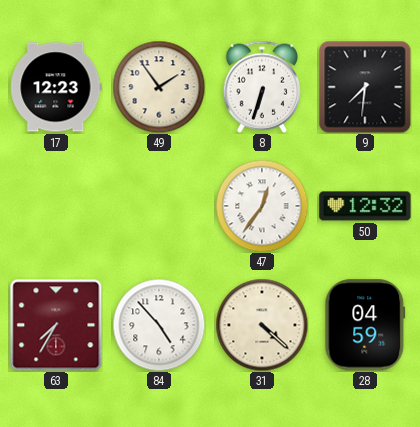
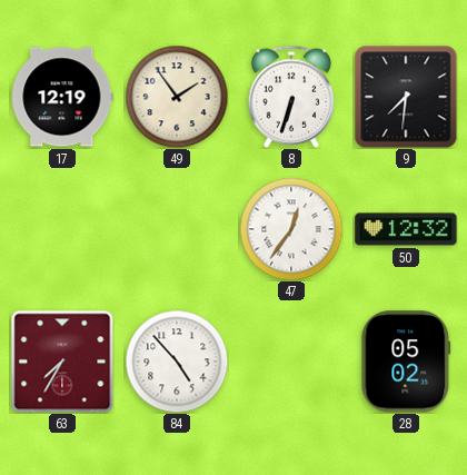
17: 12:23 -> 12:19 (62, 97)
31: 4:22 -> none (262, 325)
28: 04:59 -> 05:02 (406, 362)
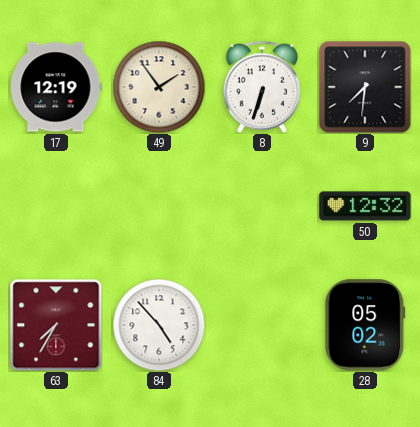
47: 12:36 -> none (291, 229)
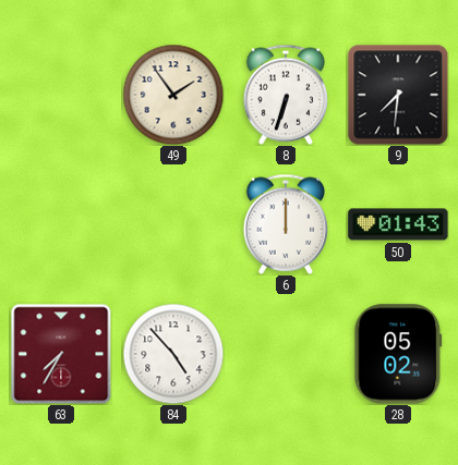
17: 12:19 -> none (56, 87)
6: none -> 12:00 (286, 224)
50: 12:32 -> 01:43 (398, 224)
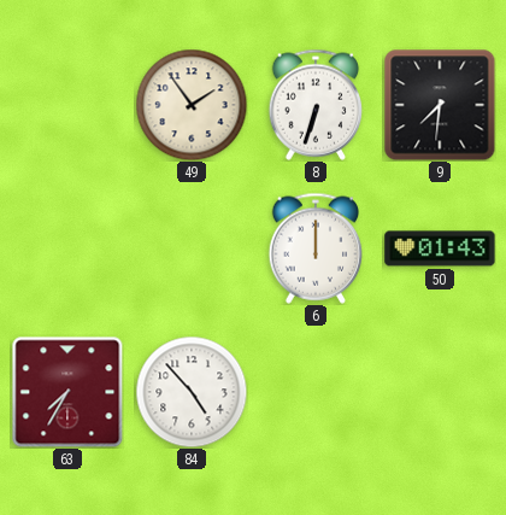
28: 05:02 -> none (398, 354)
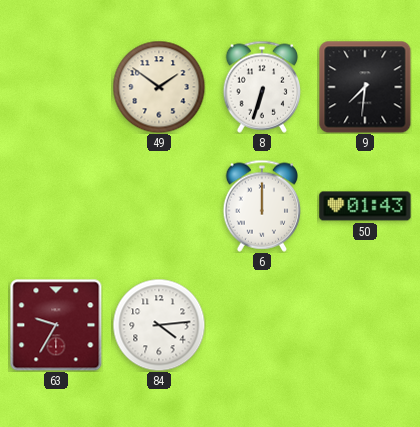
49: 1:54 -> 1:51 (159, 87)
63: 7:35 -> 9:35 (56, 325)
84: 4:53 -> 4:14 (159, 325)
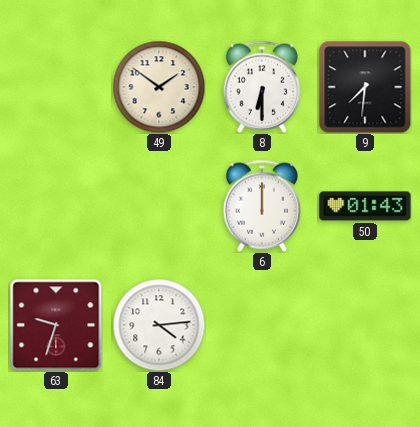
8: 6:33 -> 6:30 (262, 87)
63: 9:35 -> 9:33 (56, 325)
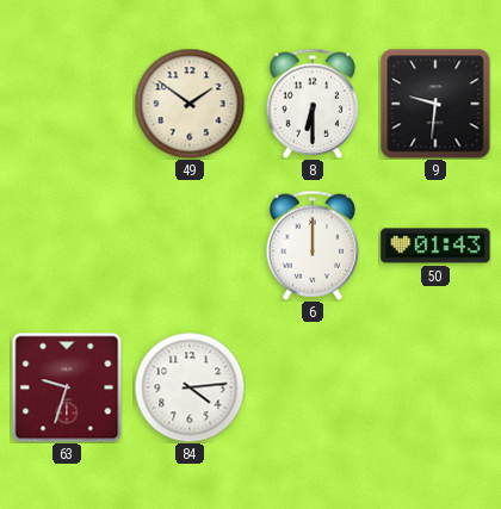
9: 7:31 -> 9:31 (435, 104)
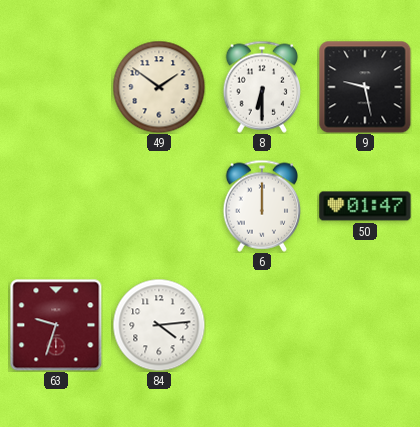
9: 9:31 -> 9:28 (365, 87)
50: 01:43 -> 01:47 (365, 206)
